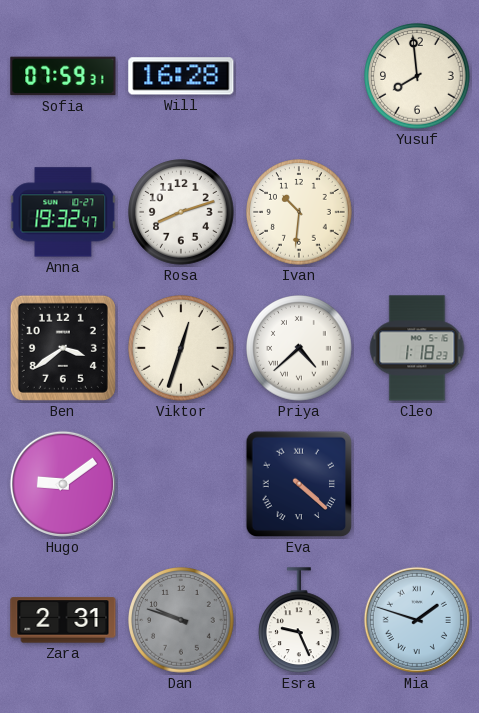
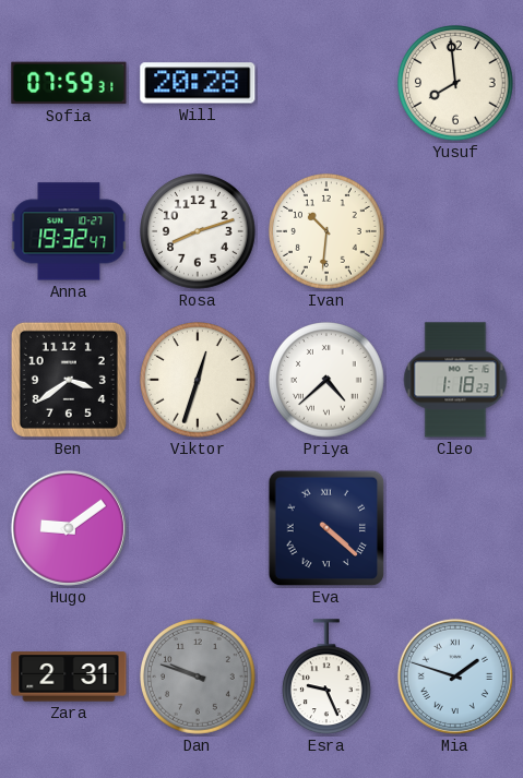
Will: 16:28 -> 20:28 (198, 83)
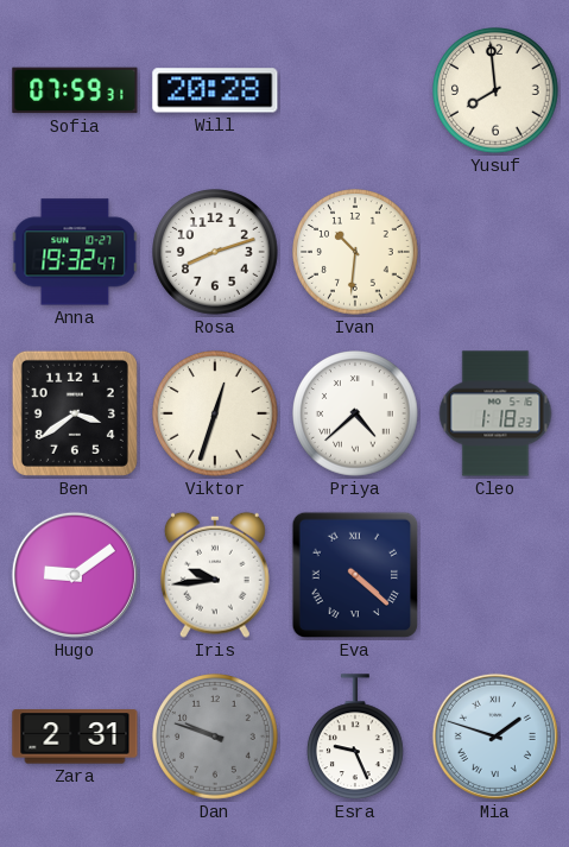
Iris: none -> 9:44 (215, 575)
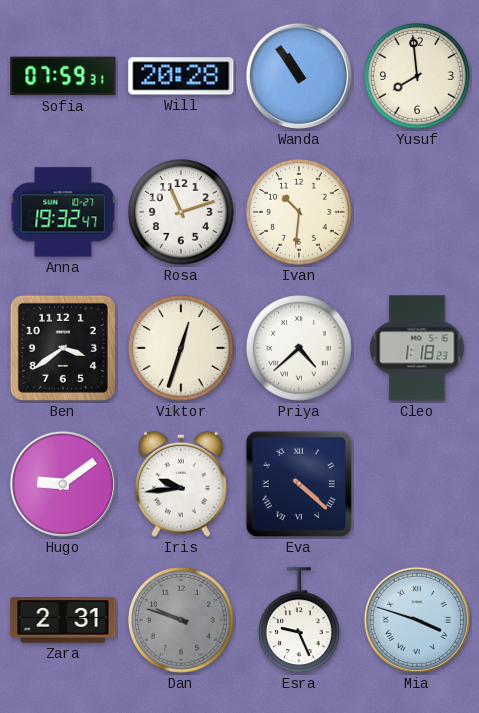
Wanda: none -> 10:54 (299, 76)
Rosa: 8:12 -> 11:12 (181, 212)
Mia: 1:48 -> 3:48 (417, 620)
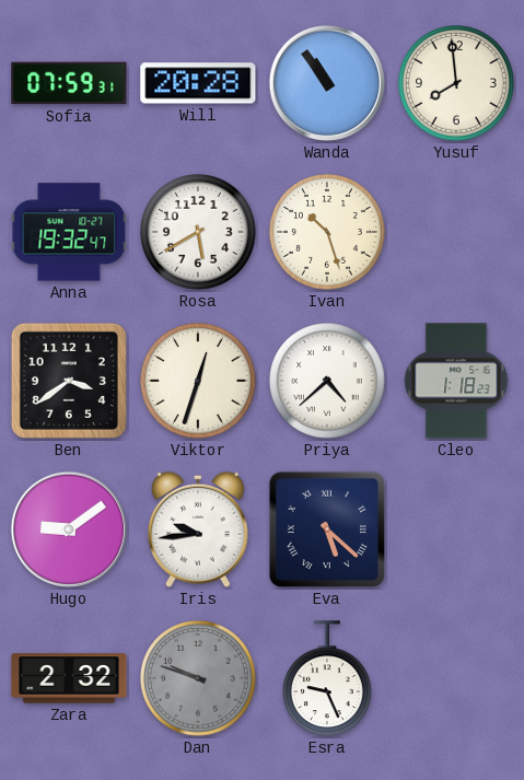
Rosa: 11:12 -> 5:40 (198, 232)
Ivan: 10:31 -> 10:27 (327, 232)
Eva: 4:22 -> 5:22 (327, 529)
Zara: 2:31 -> 2:32 (69, 678)
Mia: 3:48 -> none (417, 620)
